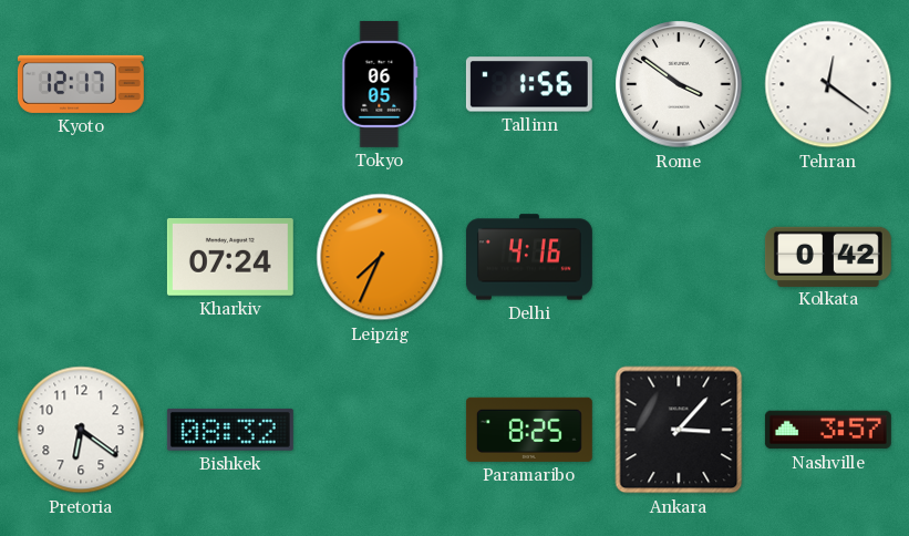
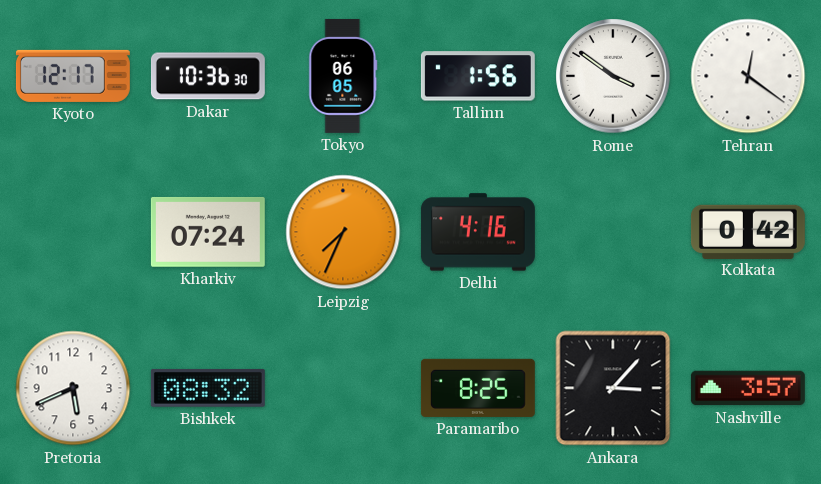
Dakar: none -> 10:36 (208, 76)
Pretoria: 6:21 -> 5:41 (73, 388)
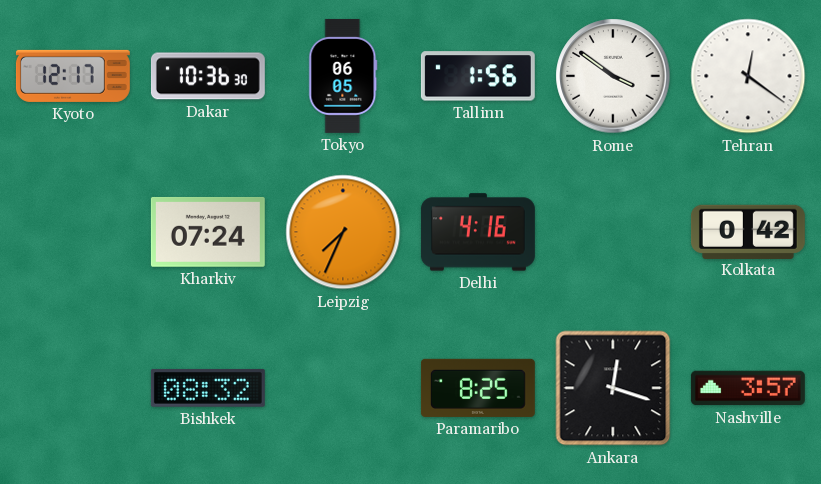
Pretoria: 5:41 -> none (73, 388)
Ankara: 3:07 -> 12:18 (613, 388)
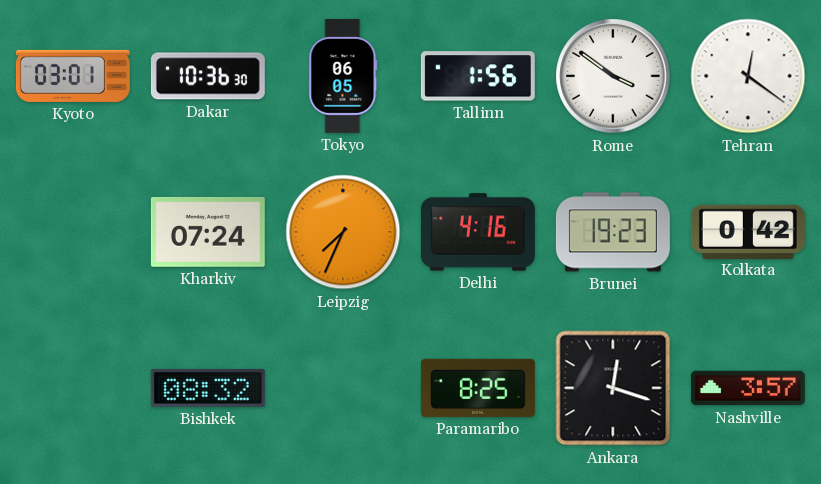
Kyoto: 12:17 -> 03:01 (73, 76)
Brunei: none -> 19:23 (613, 232)
